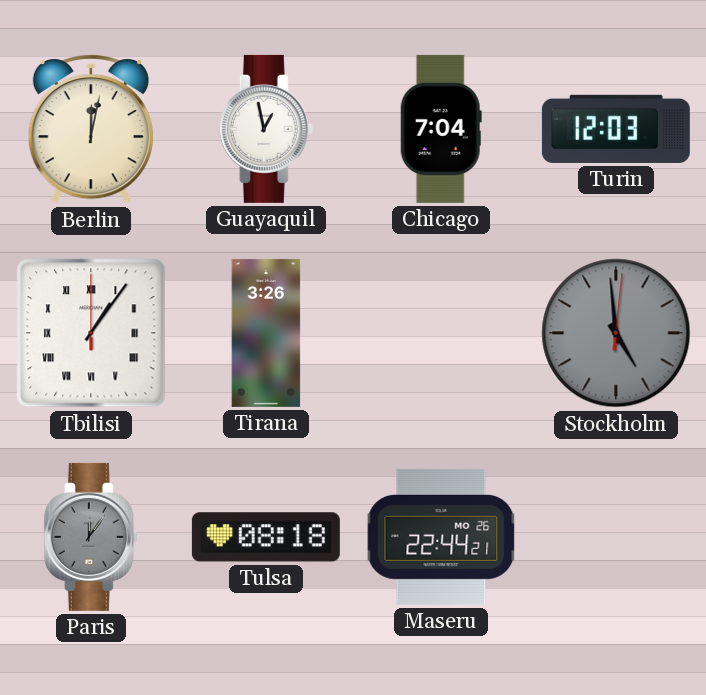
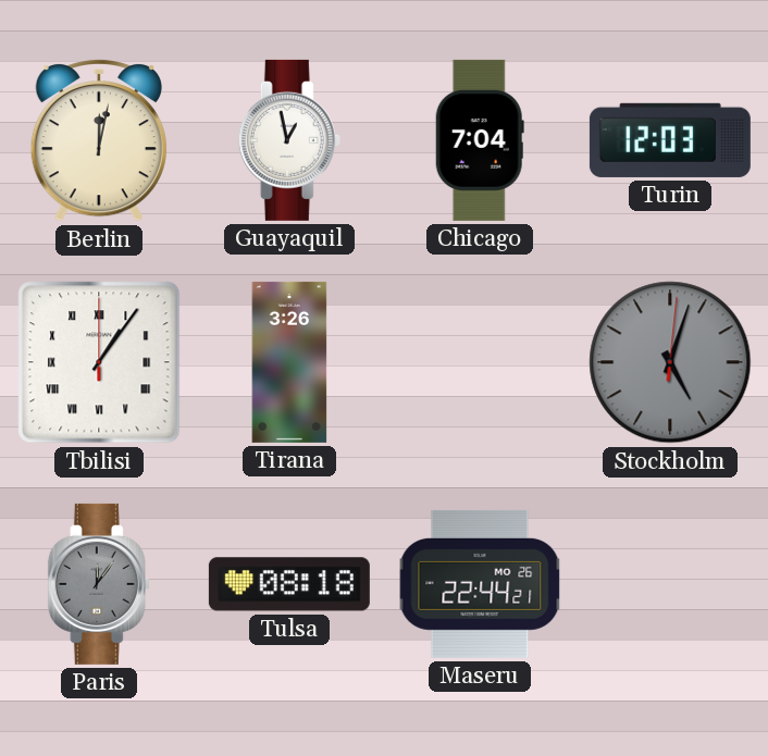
Stockholm: 4:59 -> 5:03 (670, 362)
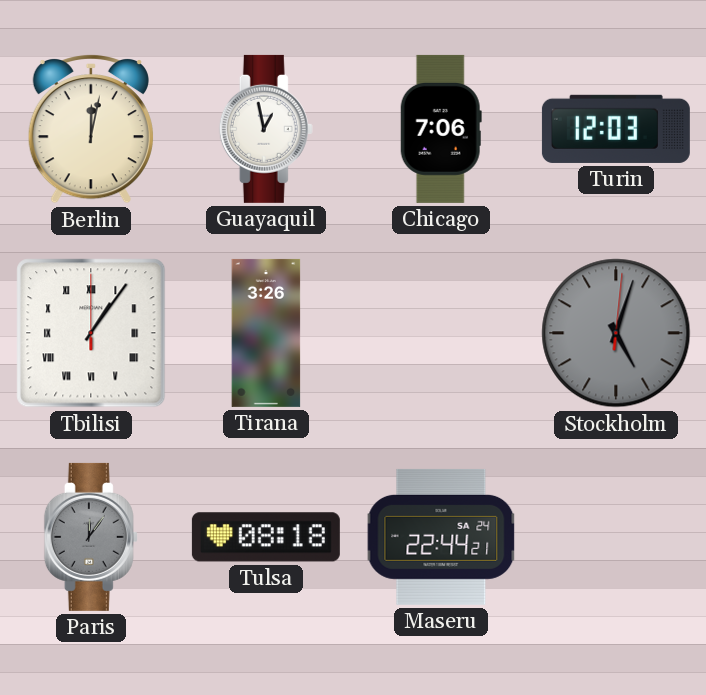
Chicago: 7:04 -> 7:06 (441, 129)
Maseru date: MO 26 -> SA 24 (441, 537)
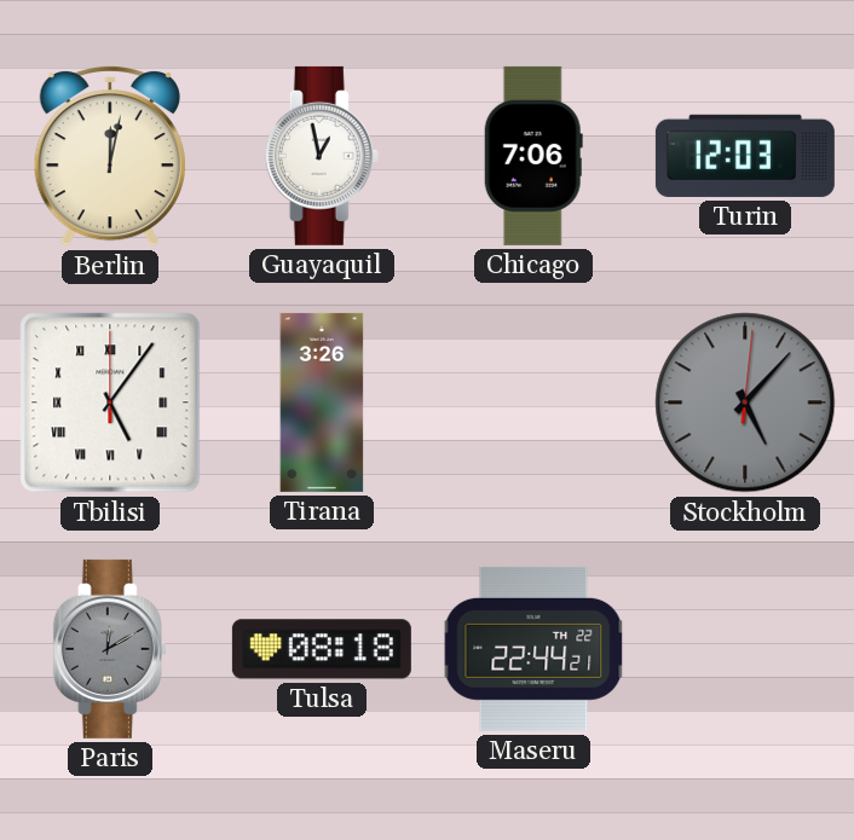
Tbilisi: 1:06 -> 5:06 (110, 402)
Stockholm: 5:03 -> 5:07 (745, 402)
Paris: 12:06 -> 12:10 (110, 649)
Maseru date: SA 24 -> TH 22 (533, 649)
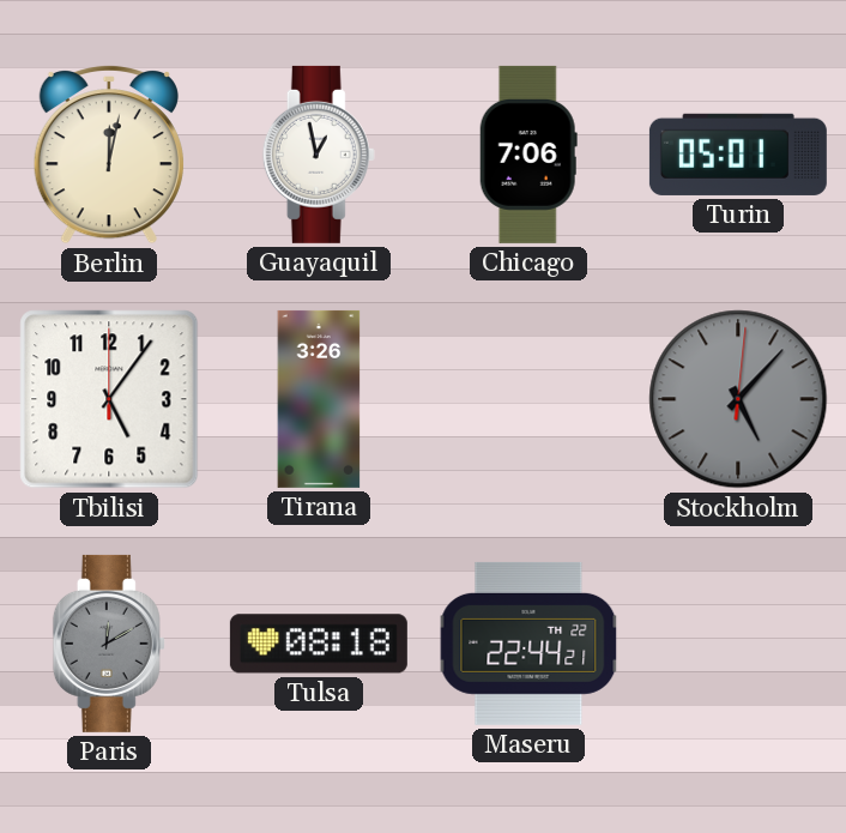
Turin: 12:03 -> 05:01 (738, 155)
Tbilisi numerals: Roman -> Arabic (109, 399)
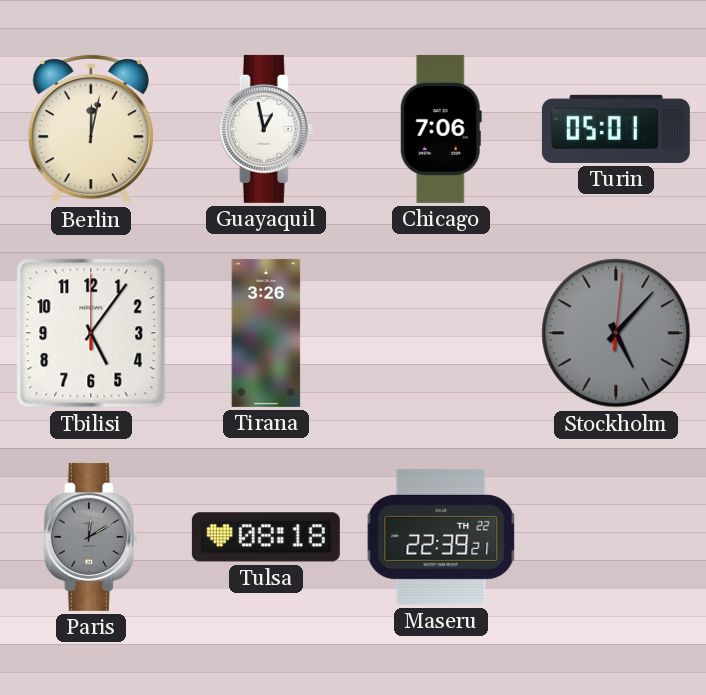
Maseru: 22:44 -> 22:39 (441, 537)
